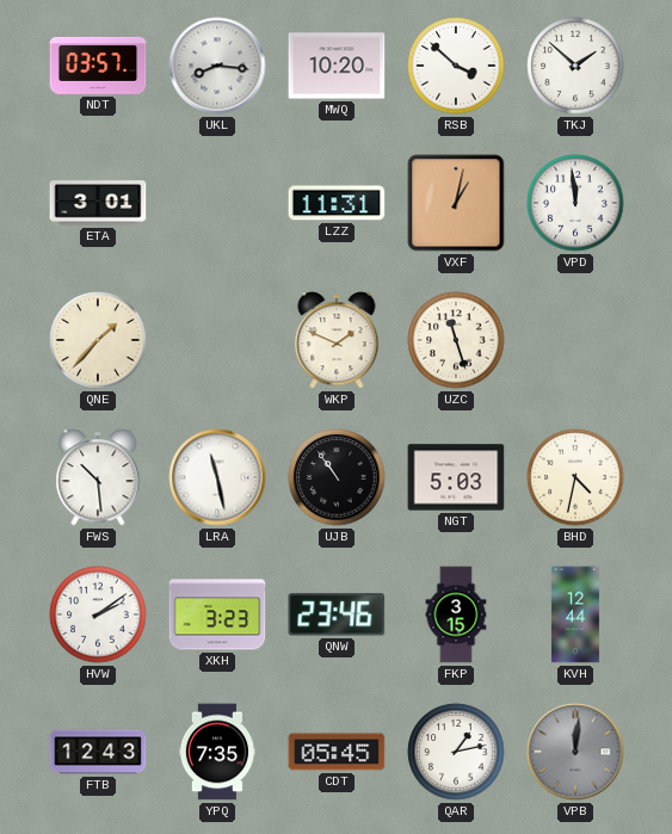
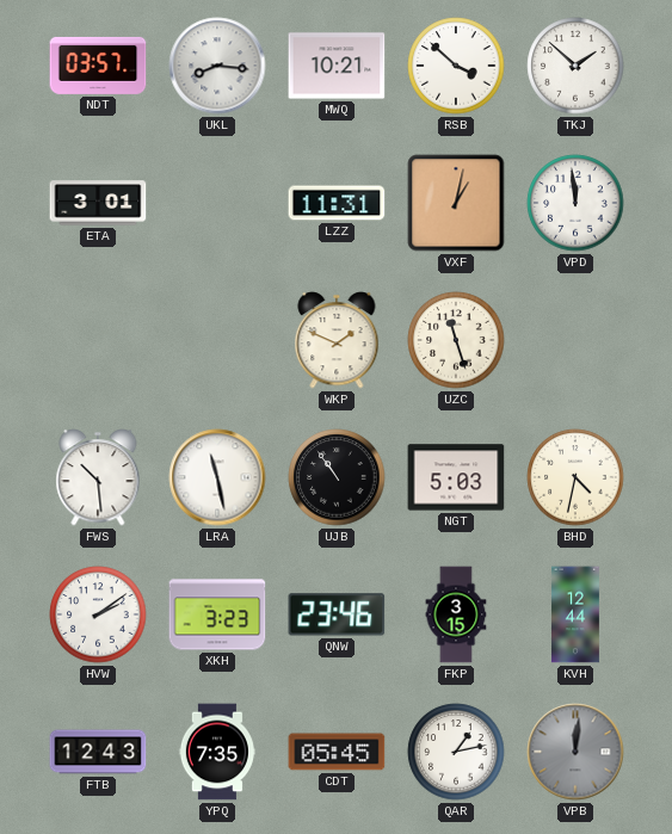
MWQ: 10:20 -> 10:21 (337, 66)
QNE: 1:37 -> none (98, 340)
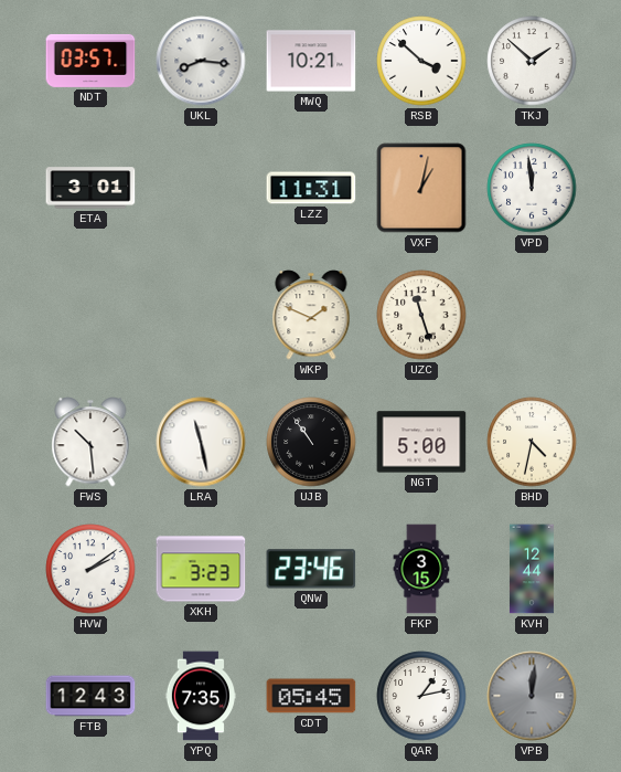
NGT: 5:03 -> 5:00 (421, 442)
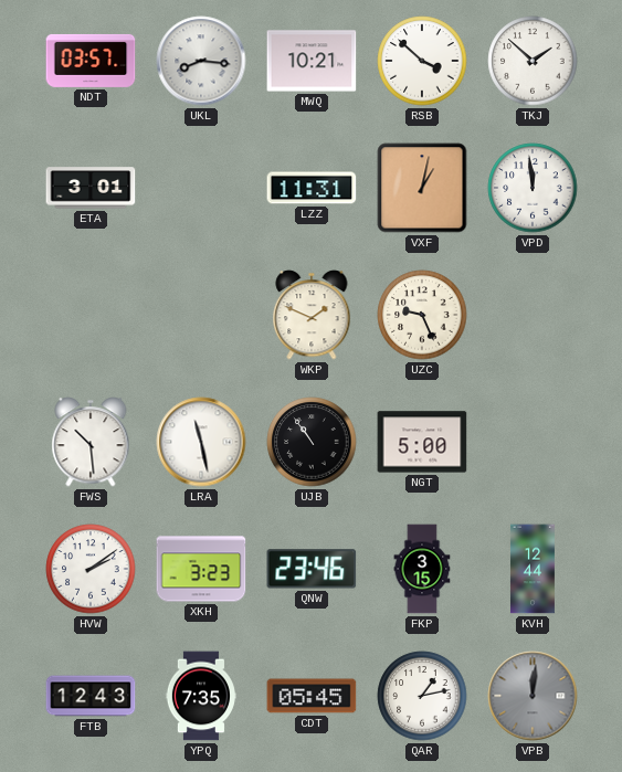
UZC: 11:27 -> 9:26 (422, 315)
BHD: 4:32 -> none (532, 442)
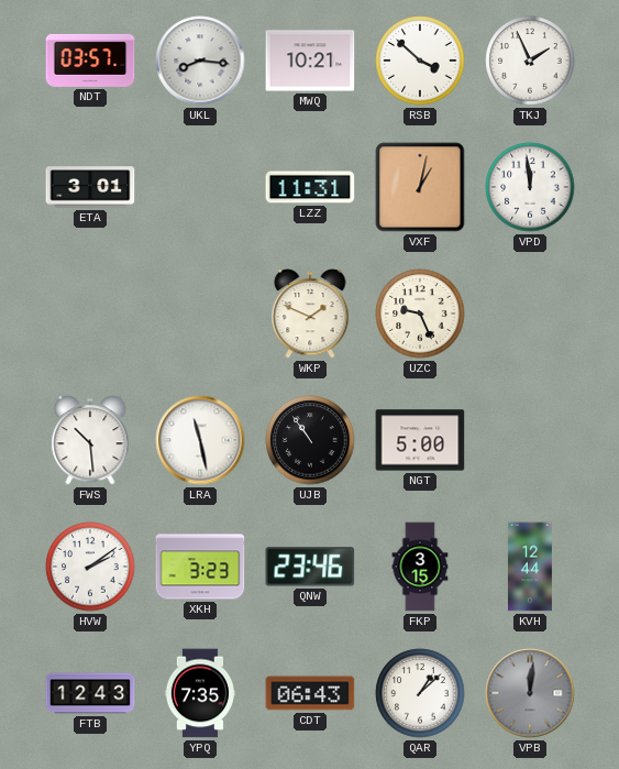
TKJ: 1:52 -> 1:56 (530, 61)
CDT: 05:45 -> 06:43 (310, 693)
QAR: 1:13 -> 1:08 (420, 693)
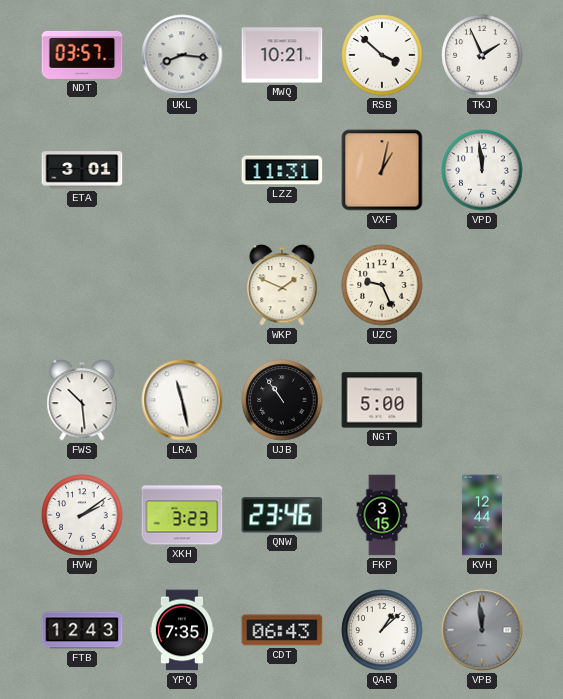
VPB: 12:01 -> 11:59 (482, 630)
